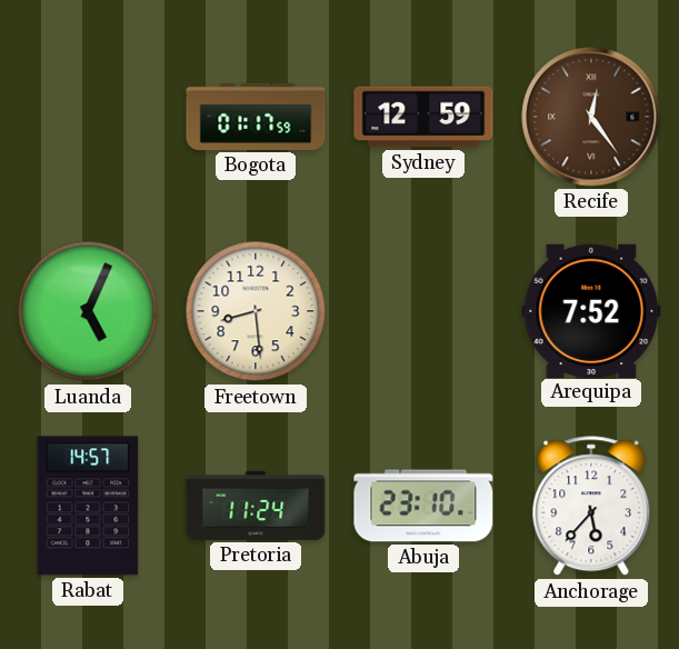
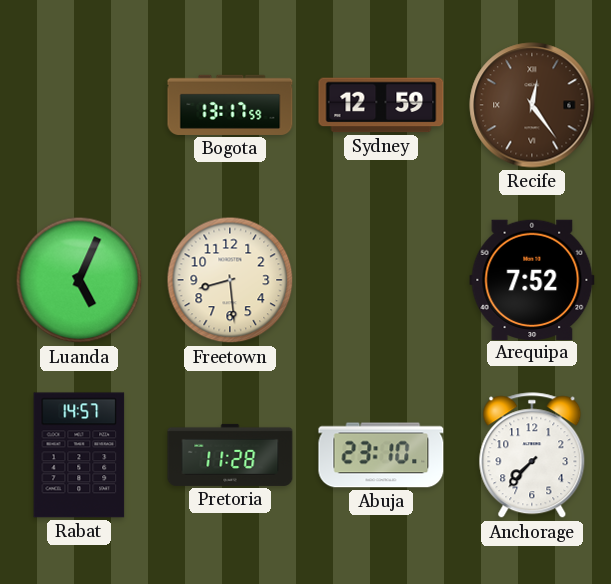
Bogota: 01:17 -> 13:17 (230, 105)
Pretoria: 11:24 -> 11:28 (230, 455)
Anchorage: 5:37 -> 7:37 (532, 456)
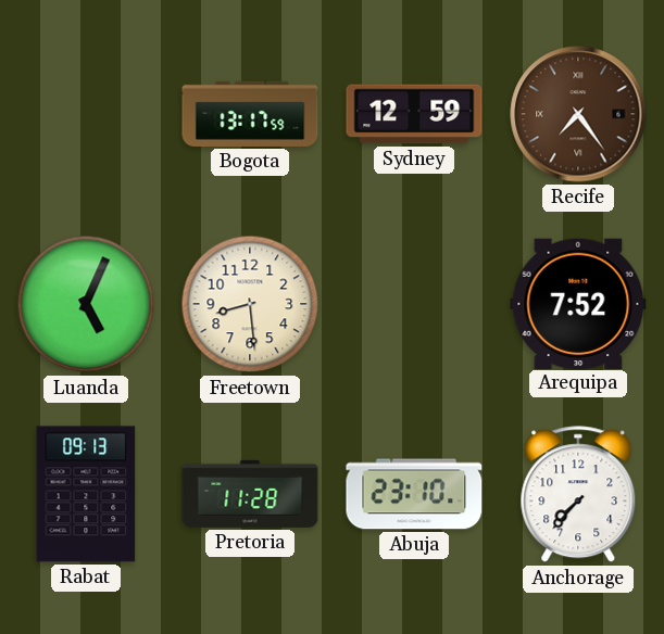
Recife: 12:24 -> 7:24 (578, 114)
Rabat: 14:57 -> 09:13 (86, 494)
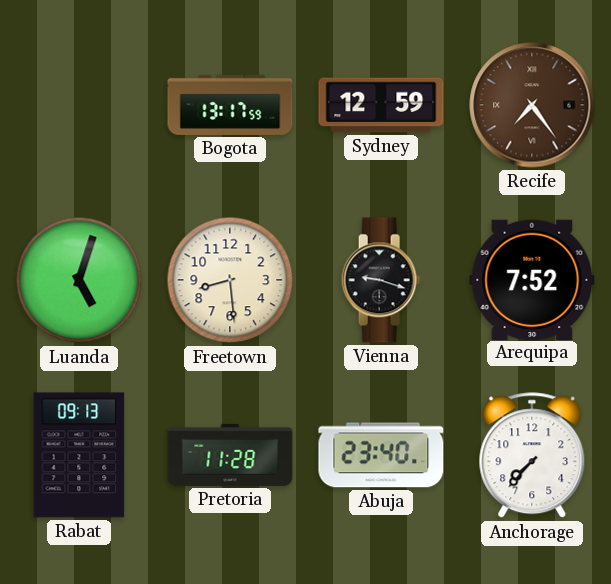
Luanda: 5:04 -> 5:03 (79, 280)
Vienna: none -> 9:18 (381, 280)
Abuja: 23:10 -> 23:40 (381, 455)
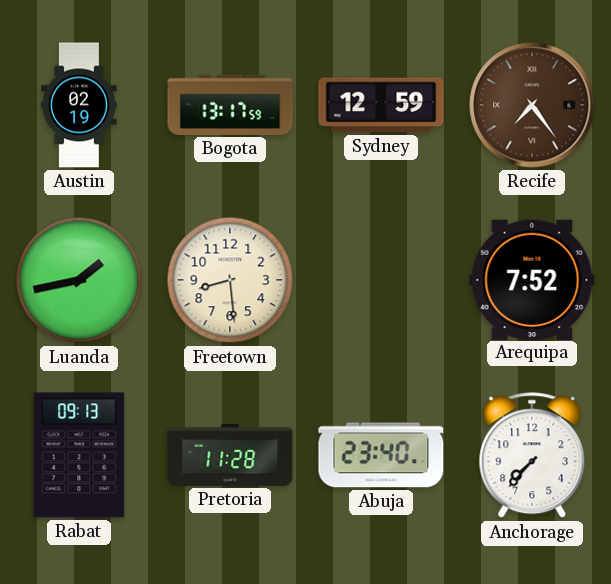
Austin: none -> 02:19 (79, 105)
Luanda: 5:03 -> 1:43 (79, 280)
Vienna: 9:18 -> none (381, 280)
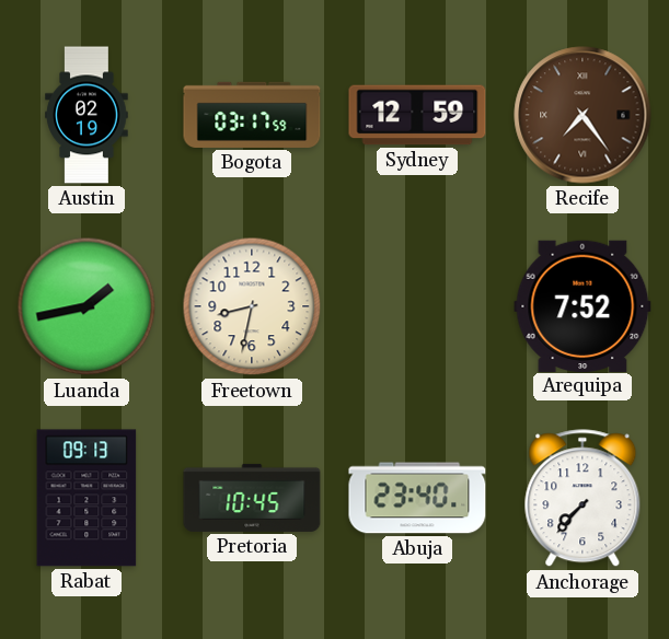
Bogota: 13:17 -> 03:17 (252, 115)
Freetown: 8:29 -> 8:32 (252, 306)
Pretoria: 11:28 -> 10:45 (252, 498)
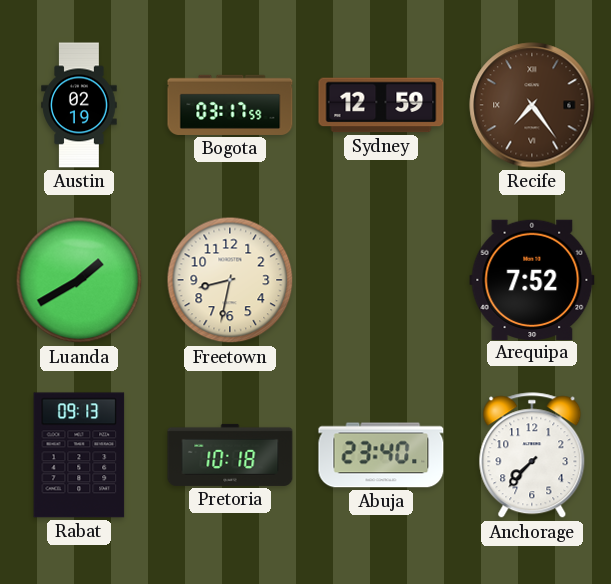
Luanda: 1:43 -> 1:40 (79, 280)
Pretoria: 10:45 -> 10:18 (230, 455)
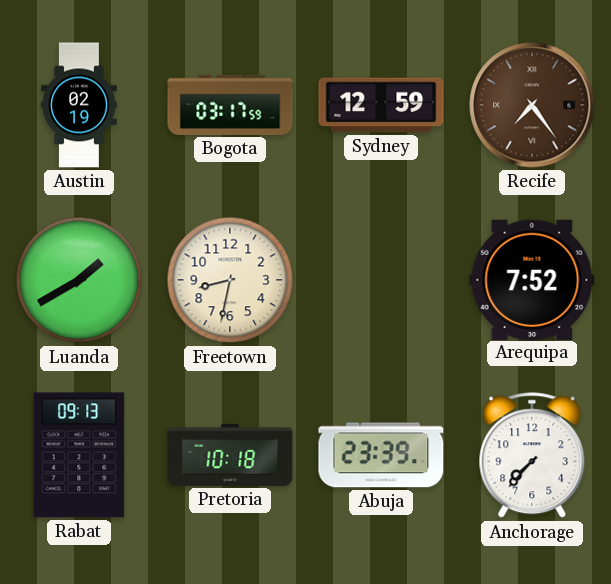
Abuja: 23:40 -> 23:39 (381, 455)
